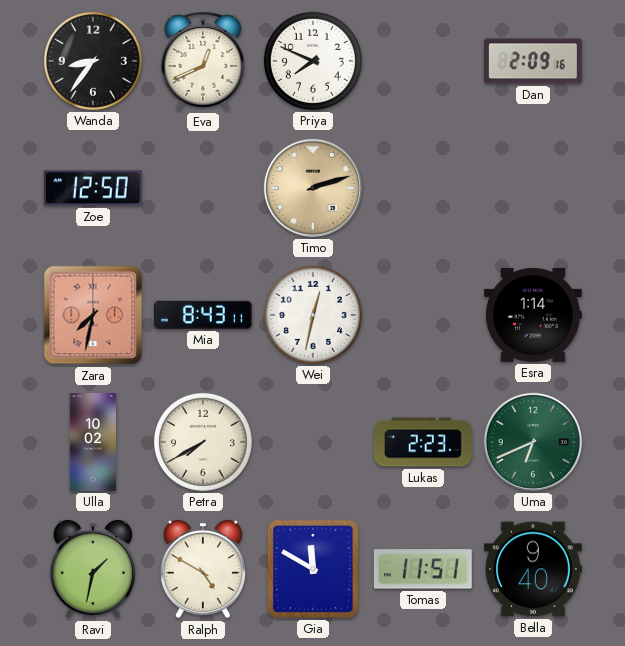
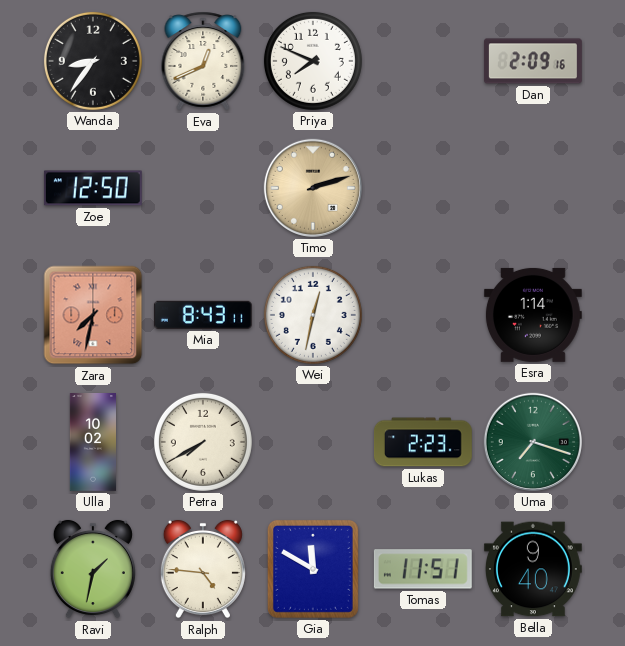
Uma: 6:41 -> 7:18 (533, 442)
Ralph: 4:50 -> 4:46 (203, 569)
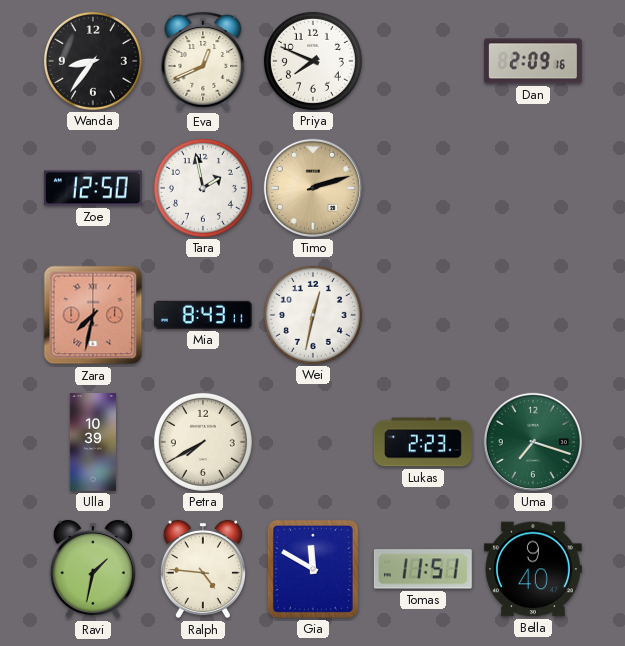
Tara: none -> 1:58 (203, 188)
Esra: 1:14 -> none (533, 315)
Ulla: 10:02 -> 10:39 (92, 443)
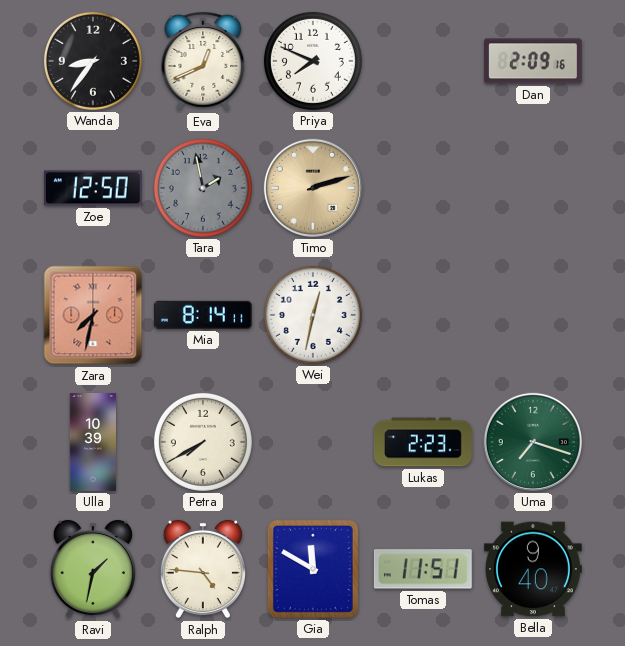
Tara dial: white -> grey (203, 188)
Mia: 8:43 -> 8:14 (203, 315)
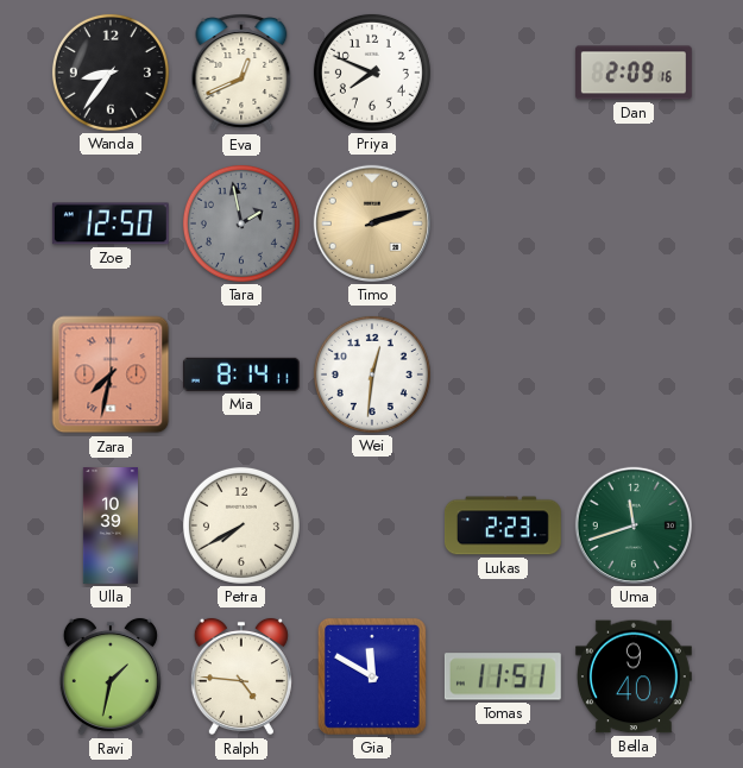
Wei: 12:32 -> 12:31 (372, 374)
Uma: 7:18 -> 11:42 (634, 525)
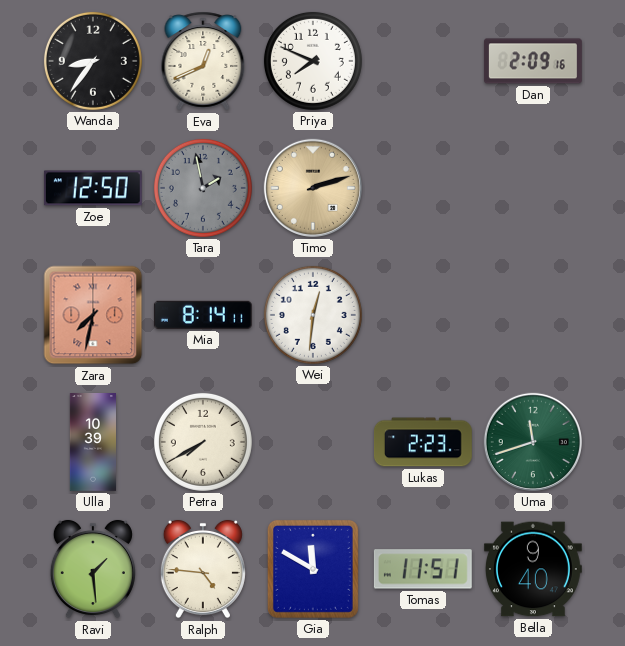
Ravi: 1:32 -> 1:29 (93, 569)
